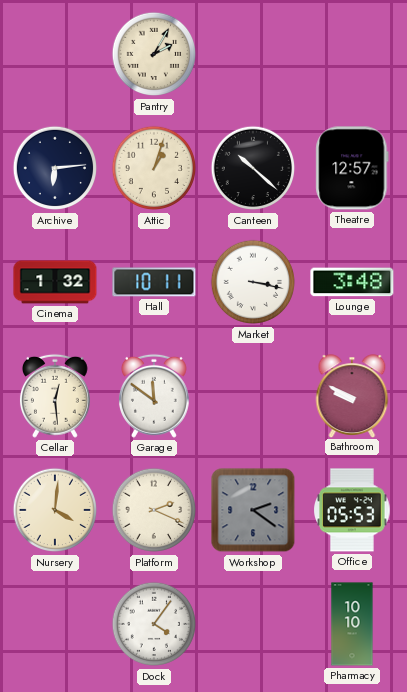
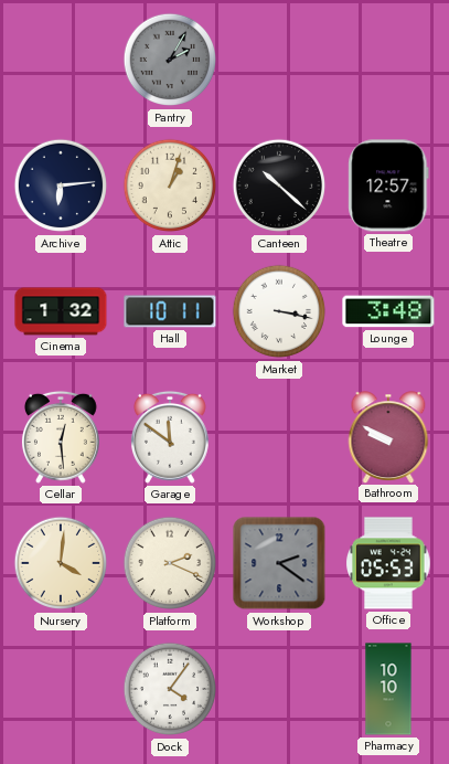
Pantry dial: cream -> grey (170, 60)
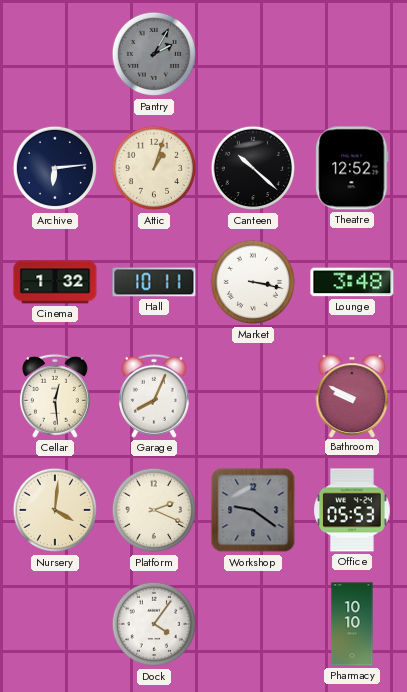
Theatre: 12:57 -> 12:52 (352, 168)
Garage: 11:51 -> 8:04 (154, 396)
Workshop: 2:21 -> 9:21 (253, 510)
